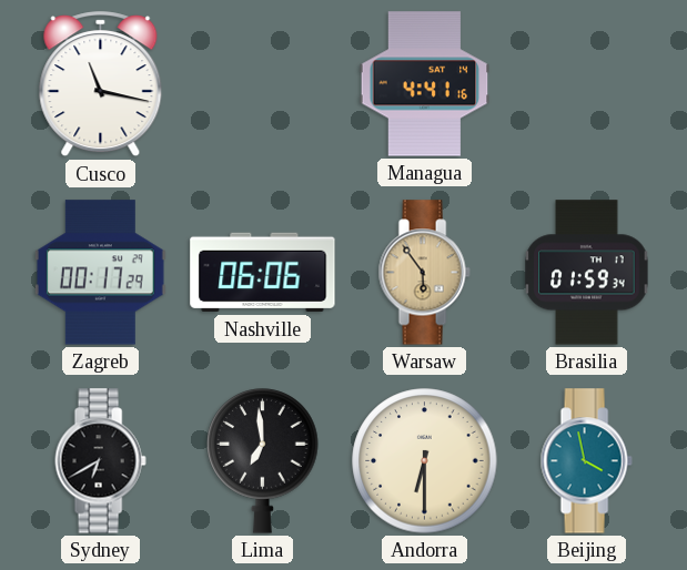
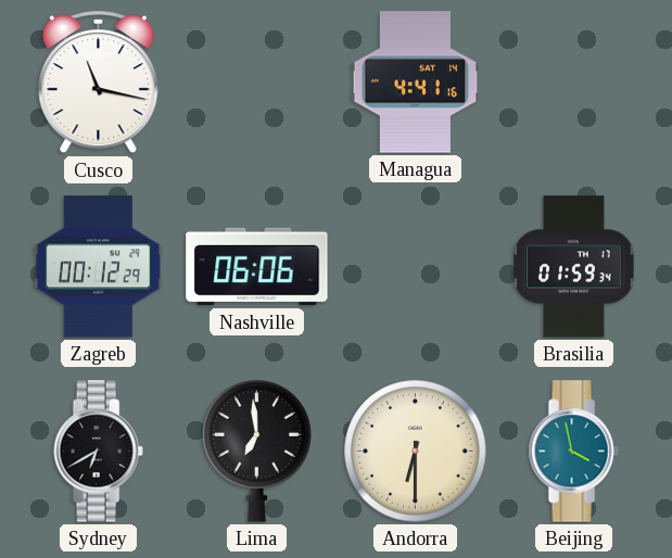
Zagreb: 00:17 -> 00:12 (98, 267)
Warsaw: 5:54 -> none (424, 273)
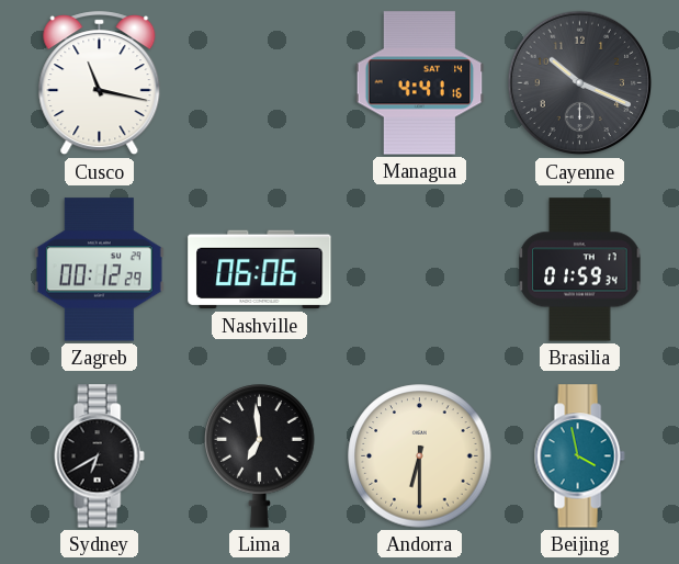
Cayenne: none -> 10:19 (580, 83)
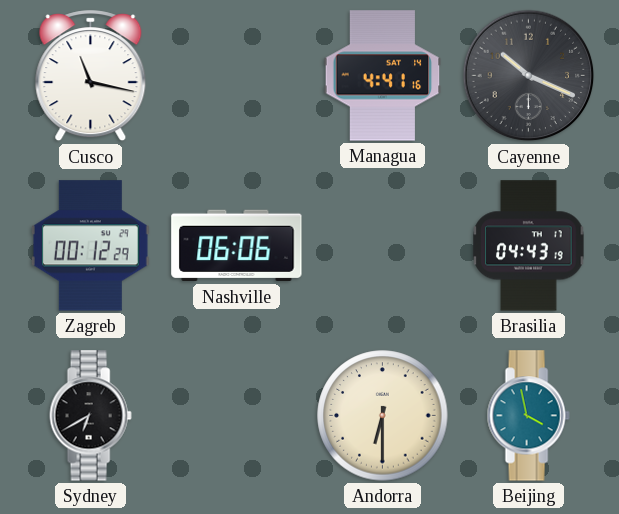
Brasilia: 01:59 -> 04:43 (529, 246)
Lima: 6:59 -> none (260, 456)
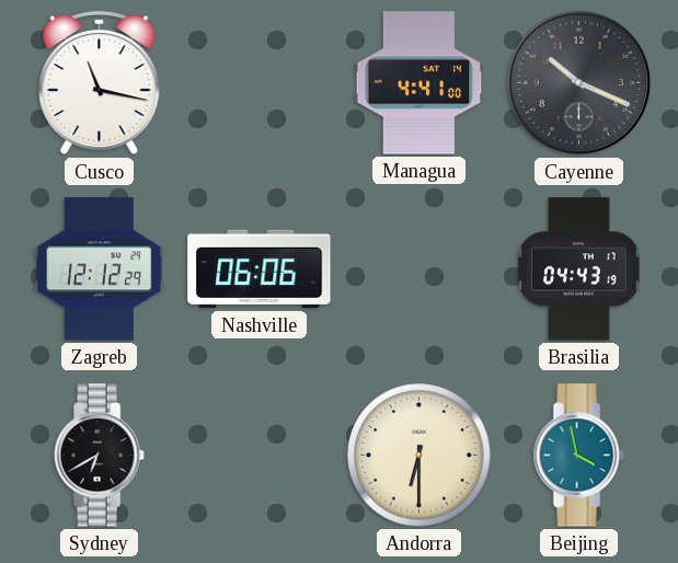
Managua: 4:41:16 -> 4:41:00 (420, 83)
Zagreb: 00:12 -> 12:12 (99, 269)
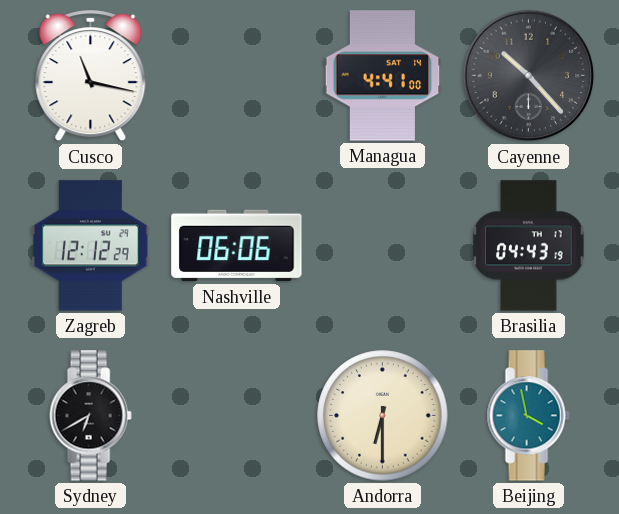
Cayenne: 10:19 -> 10:23 (529, 76)
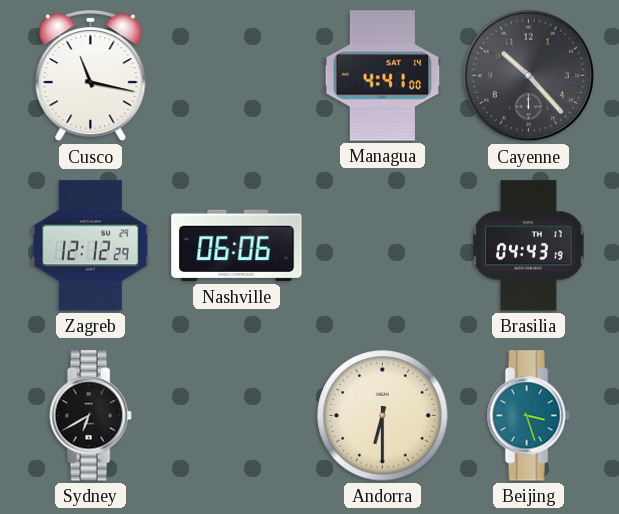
Beijing: 3:58 -> 3:27 (528, 416)
